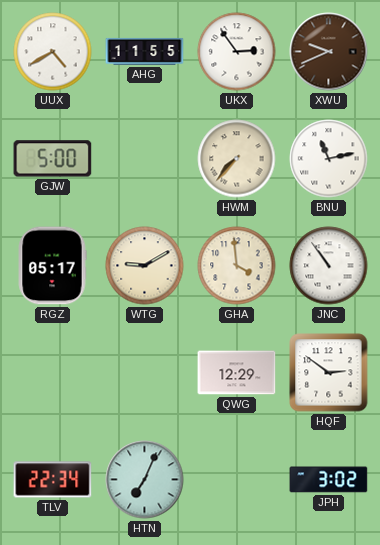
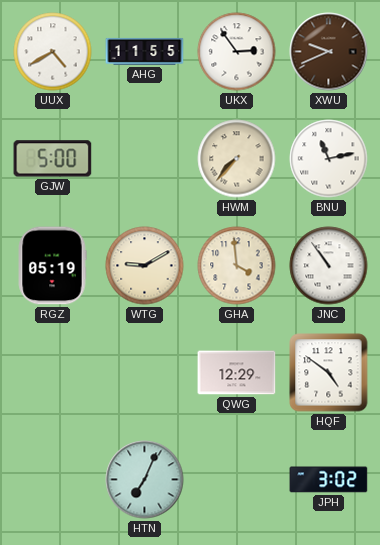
RGZ: 05:17 -> 05:19 (52, 266)
HQF: 2:51 -> 4:51 (329, 373)
TLV: 22:34 -> none (53, 480)
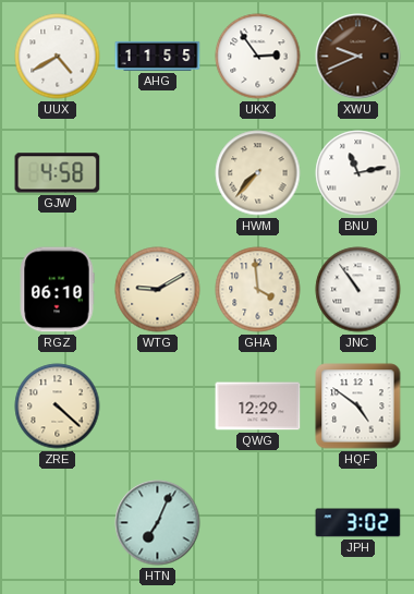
GJW: 5:00 -> 4:58 (58, 173)
RGZ: 05:19 -> 06:10 (57, 290)
ZRE: none -> 4:22 (58, 407)
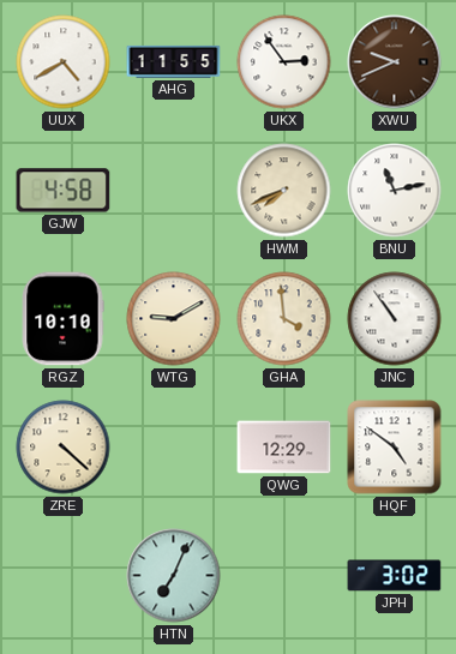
HWM: 7:37 -> 7:41 (284, 191)
RGZ: 06:10 -> 10:10 (62, 319)
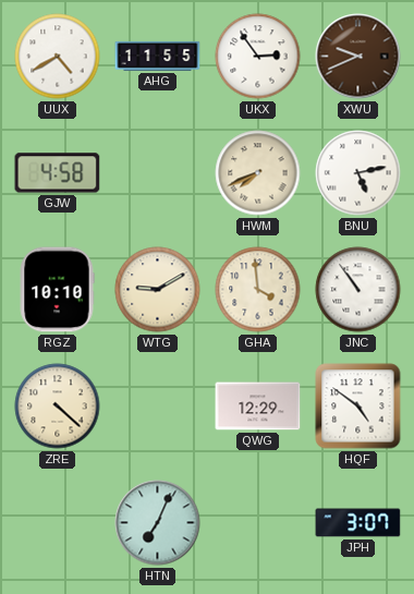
BNU: 11:13 -> 5:13 (358, 173)
JPH: 3:02 -> 3:07 (358, 523)
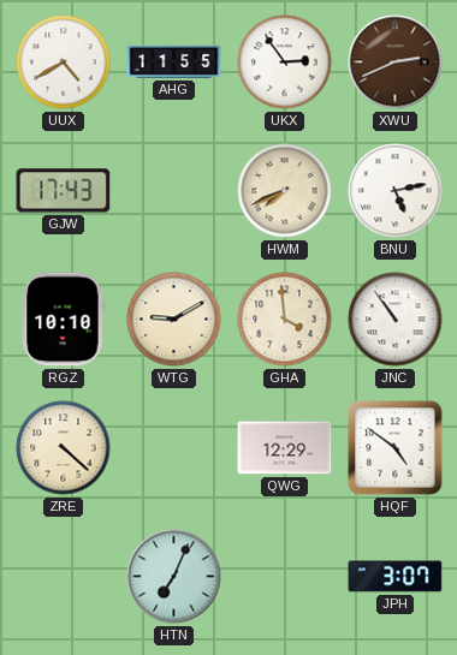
XWU: 9:41 -> 2:41 (396, 62)
GJW: 4:58 -> 17:43 (64, 191)
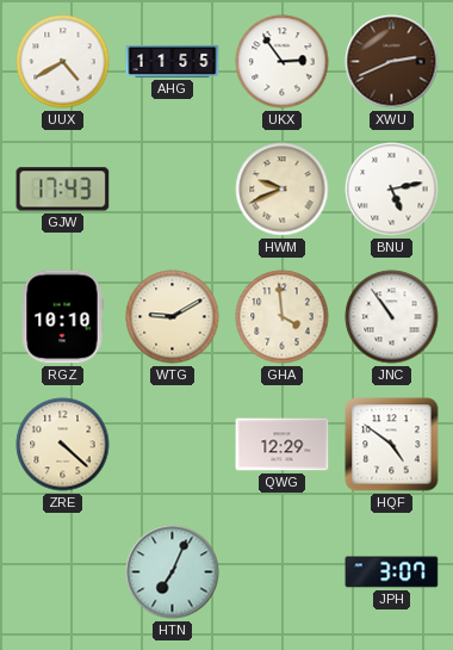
HWM: 7:41 -> 9:41 (283, 190)
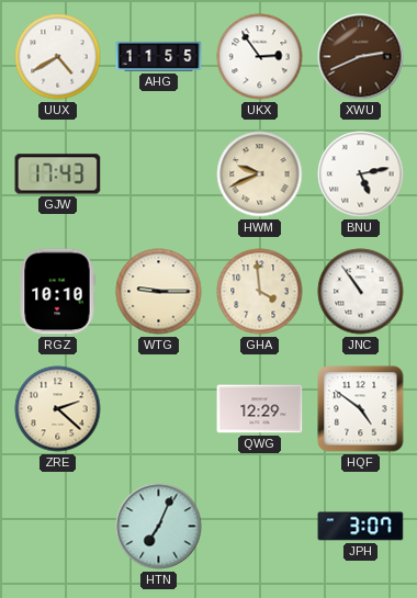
WTG: 9:10 -> 9:15 (159, 292)
ZRE: 4:22 -> 2:22 (58, 409)
